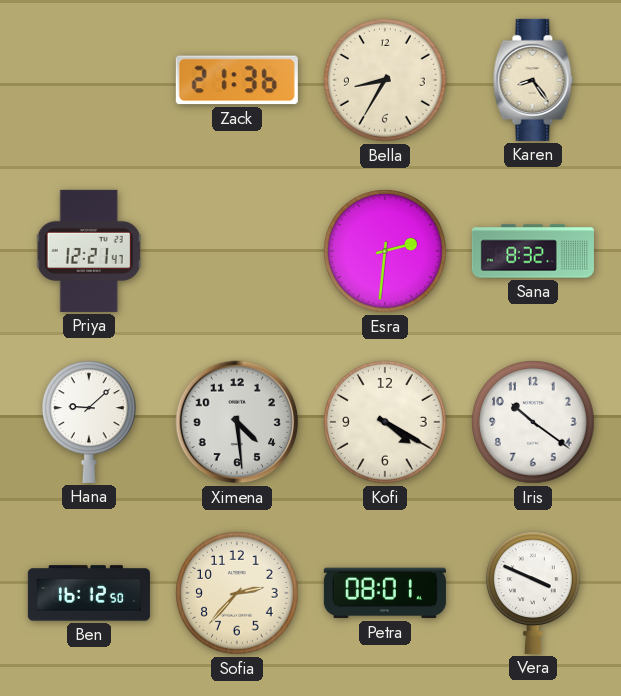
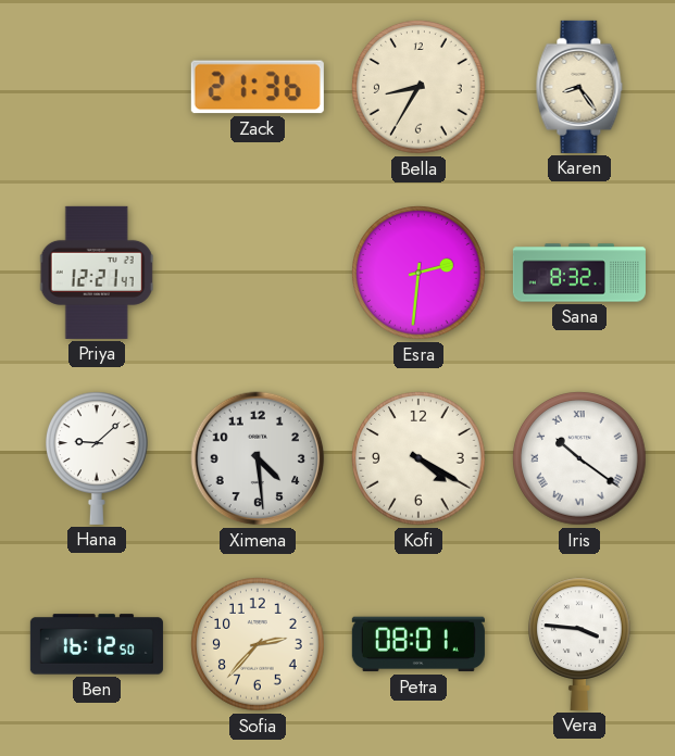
Iris numerals: Arabic -> Roman (579, 458)
Vera: 3:49 -> 3:46 (580, 644)
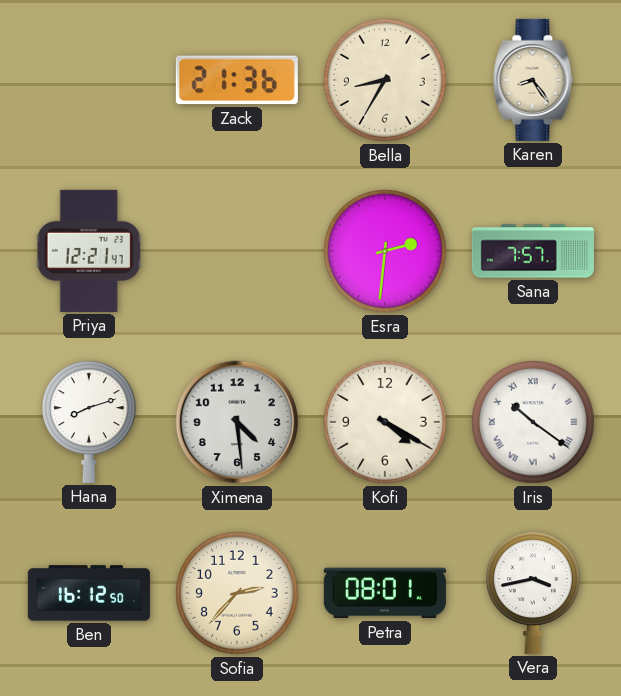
Sana: 8:32 -> 7:57 (533, 251)
Hana: 9:08 -> 8:12 (90, 422)
Vera: 3:46 -> 3:43 (534, 593)
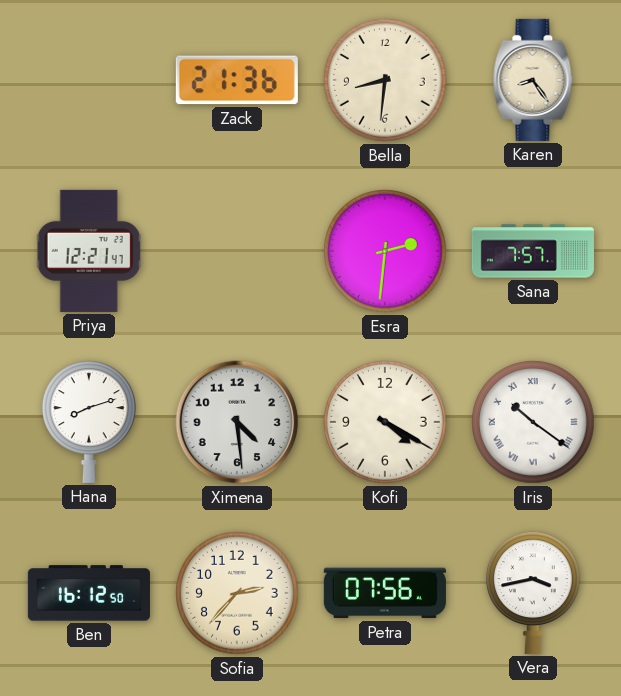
Bella: 8:35 -> 8:31 (385, 80)
Petra: 08:01 -> 07:56 (385, 593)
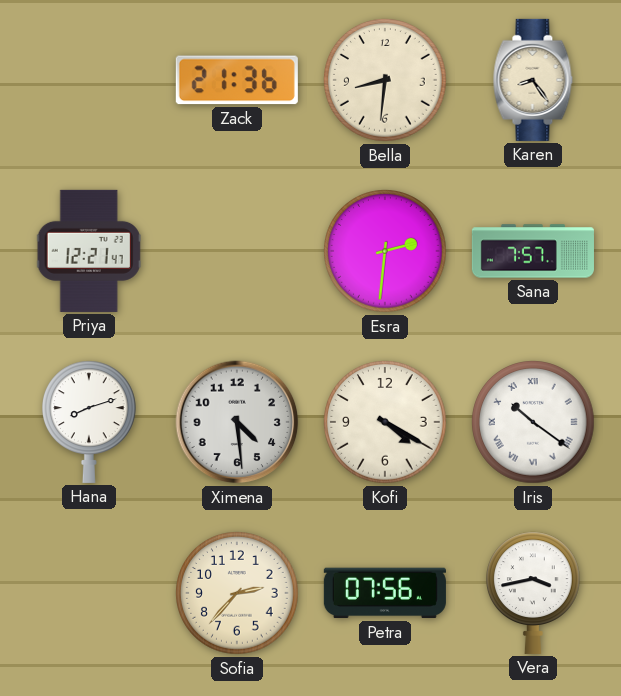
Ben: 16:12 -> none (89, 593)
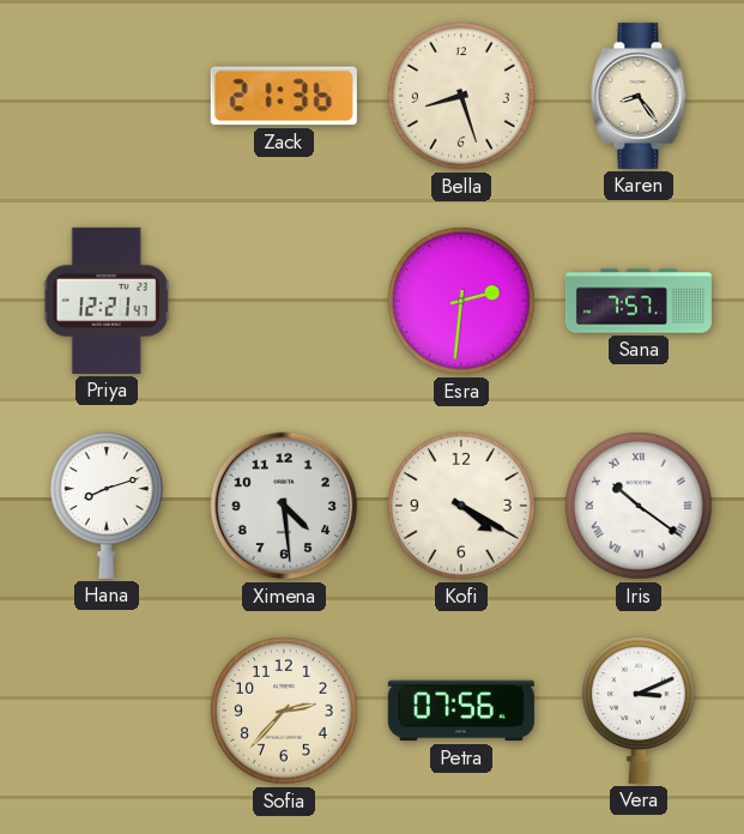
Bella: 8:31 -> 8:27 (461, 96)
Vera: 3:43 -> 3:11 (640, 711)
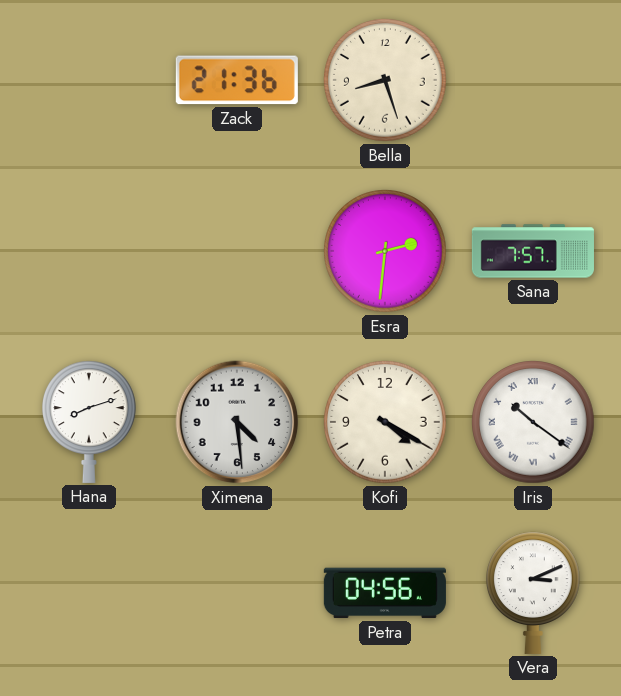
Karen: 8:24 -> none (639, 96)
Priya: 12:21 -> none (107, 301)
Sofia: 2:37 -> none (284, 711)
Petra: 07:56 -> 04:56 (385, 593)
